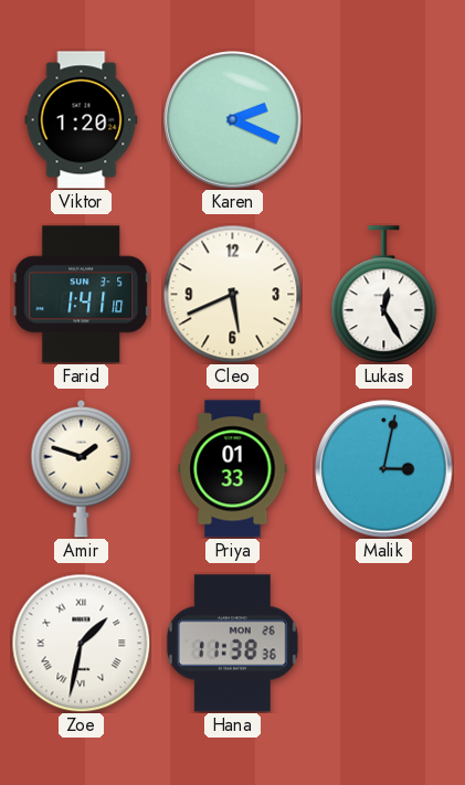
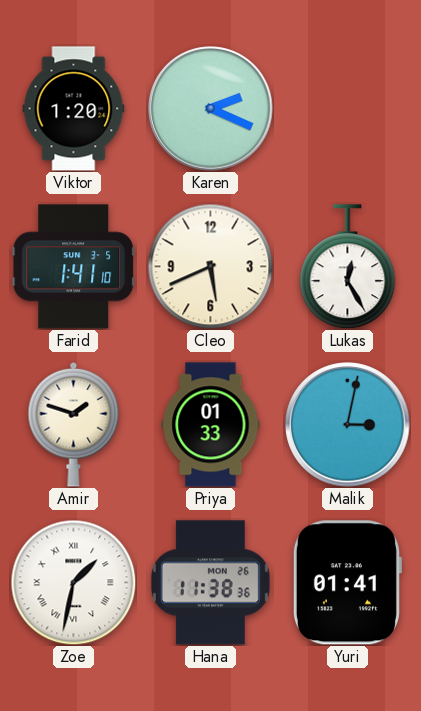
Yuri: none -> 01:41 (347, 583)
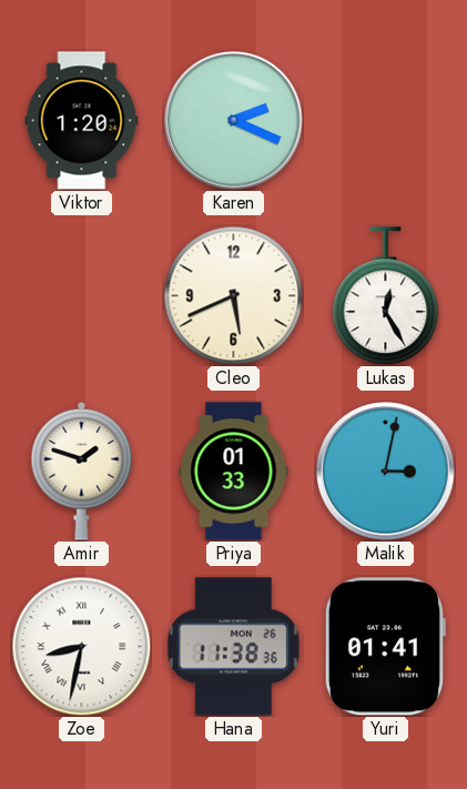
Farid: 1:41 -> none (74, 267)
Zoe: 1:32 -> 8:32 (81, 646)
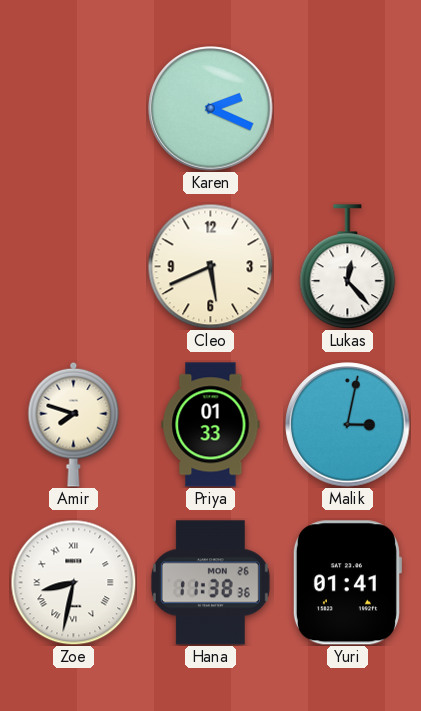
Viktor: 1:20 -> none (82, 121)
Lukas: 12:25 -> 12:23 (348, 267)
Amir: 1:48 -> 7:48 (74, 424)
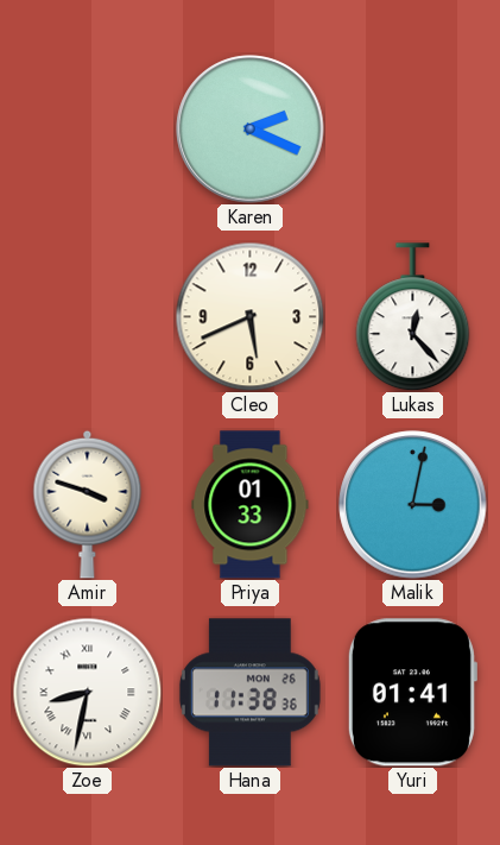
Amir: 7:48 -> 3:48 (88, 504)
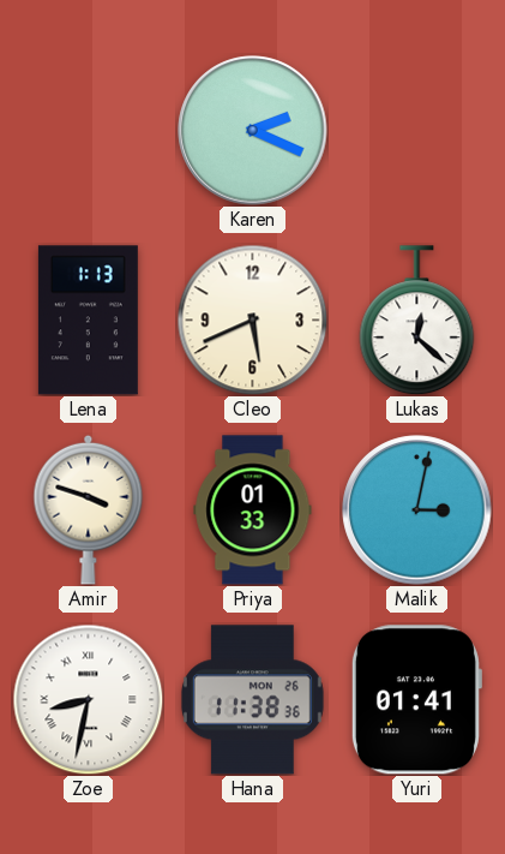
Lena: none -> 1:13 (88, 321)
Lukas: 12:23 -> 12:22 (417, 321)
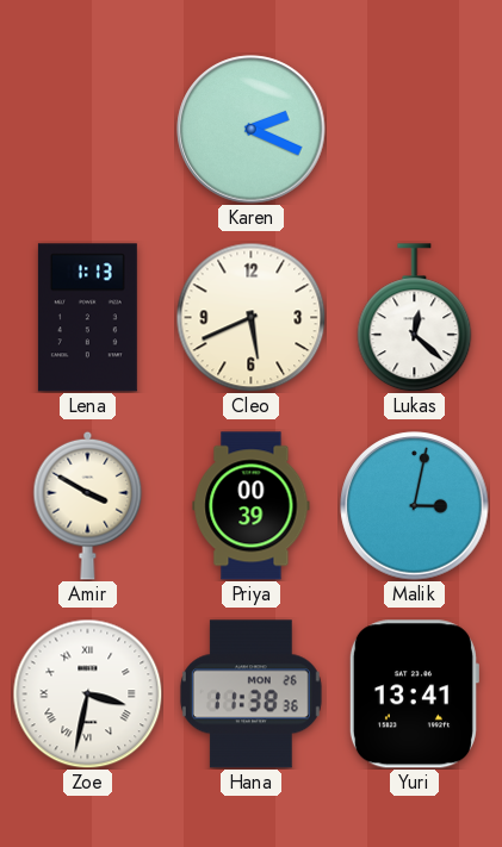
Amir: 3:48 -> 3:50 (88, 505)
Priya: 01:33 -> 00:39 (252, 506)
Zoe: 8:32 -> 3:32 (87, 693)
Yuri: 01:41 -> 13:41 (414, 695)
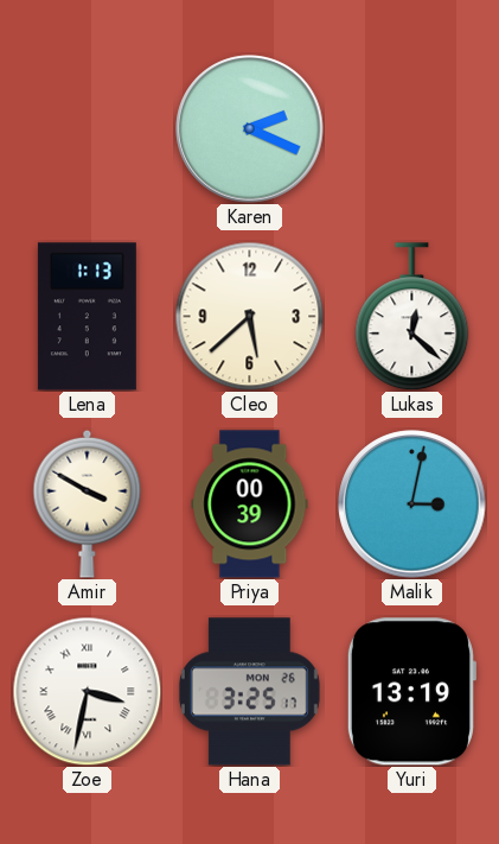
Cleo: 5:41 -> 5:38 (249, 316)
Hana: 11:38 -> 3:25 (249, 692)
Yuri: 13:41 -> 13:19 (411, 692)
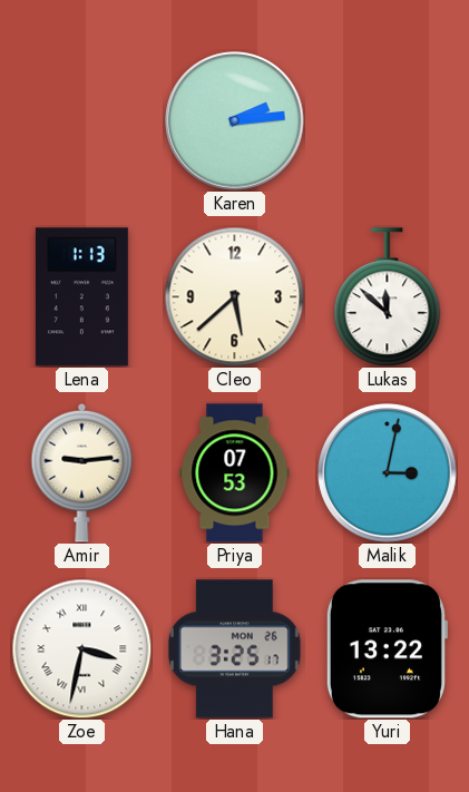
Karen: 2:19 -> 2:14 (235, 121)
Lukas: 12:22 -> 11:52 (388, 297)
Amir: 3:50 -> 9:14 (82, 472)
Priya: 00:39 -> 07:53 (235, 473)
Yuri: 13:19 -> 13:22 (387, 649)
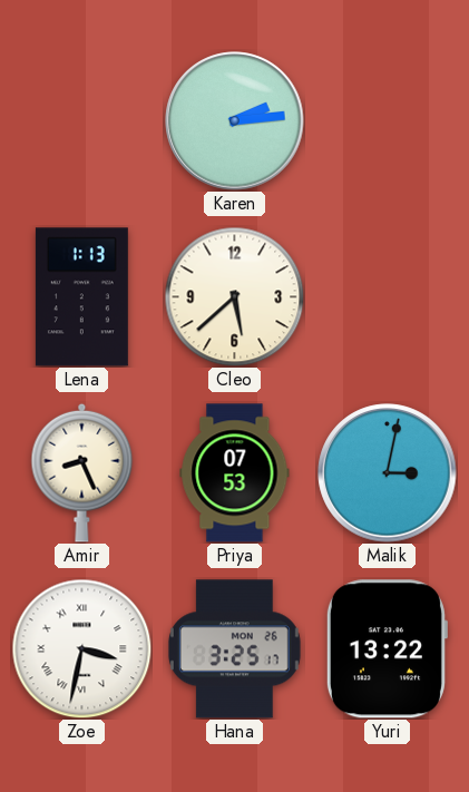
Lukas: 11:52 -> none (388, 297)
Amir: 9:14 -> 8:26 (82, 472)
